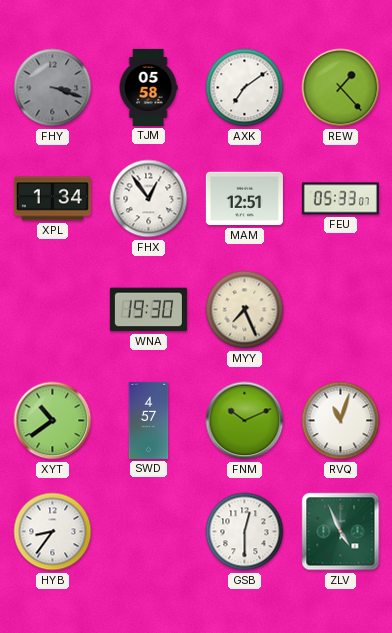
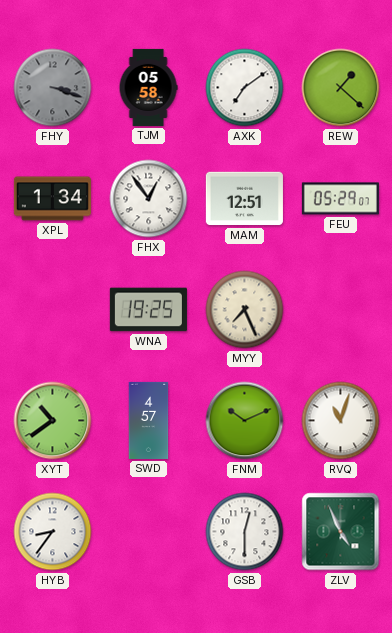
REW: 1:23 -> 1:22 (341, 88)
FEU: 05:33 -> 05:29 (340, 199)
WNA: 19:30 -> 19:25 (148, 310)
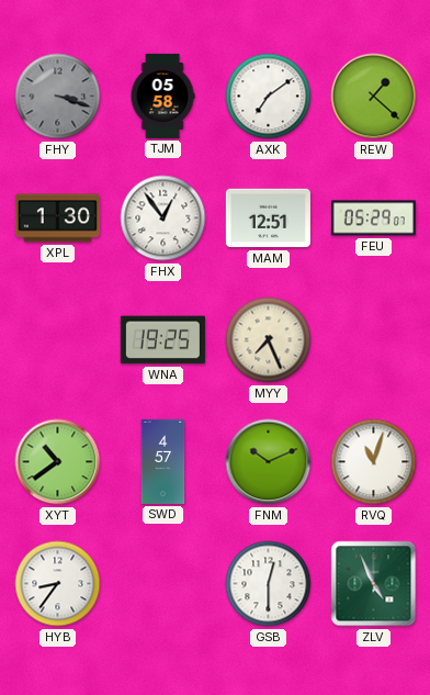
XPL: 1:34 -> 1:30 (57, 218)
